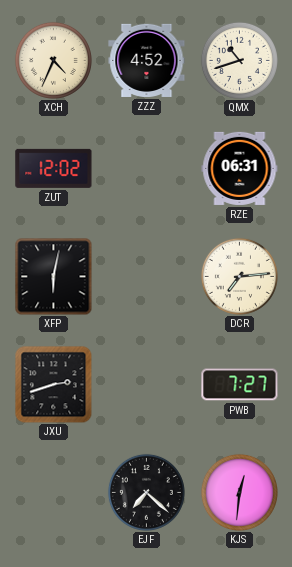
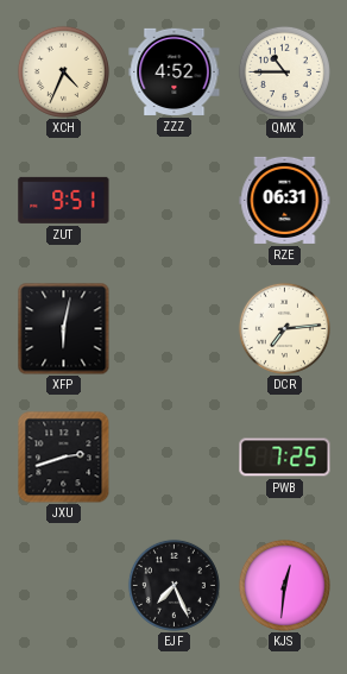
QMX: 10:42 -> 10:45 (284, 71)
ZUT: 12:02 -> 9:51 (64, 200)
PWB: 7:27 -> 7:25 (285, 458)
EJF: 7:22 -> 7:26 (173, 585)
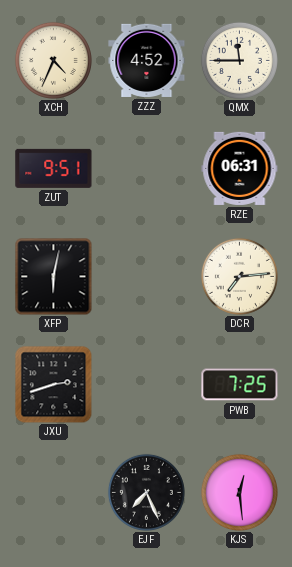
QMX: 10:45 -> 11:45 (239, 60)
KJS: 12:31 -> 12:29 (239, 492)
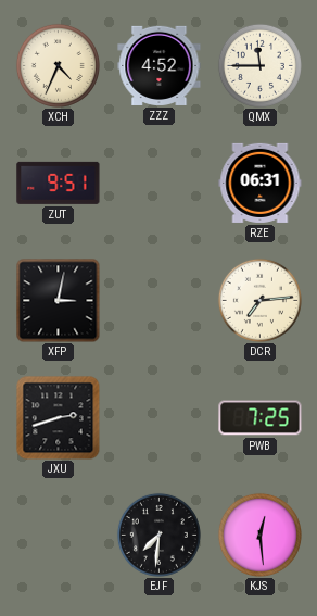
XFP: 6:02 -> 3:02 (58, 300)
EJF: 7:26 -> 7:31 (158, 535)
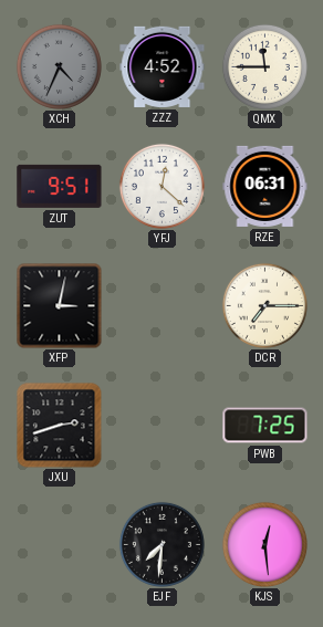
XCH dial: cream -> grey (59, 66)
YFJ: none -> 12:22 (161, 186)
DCR: 7:14 -> 7:15 (264, 305)
